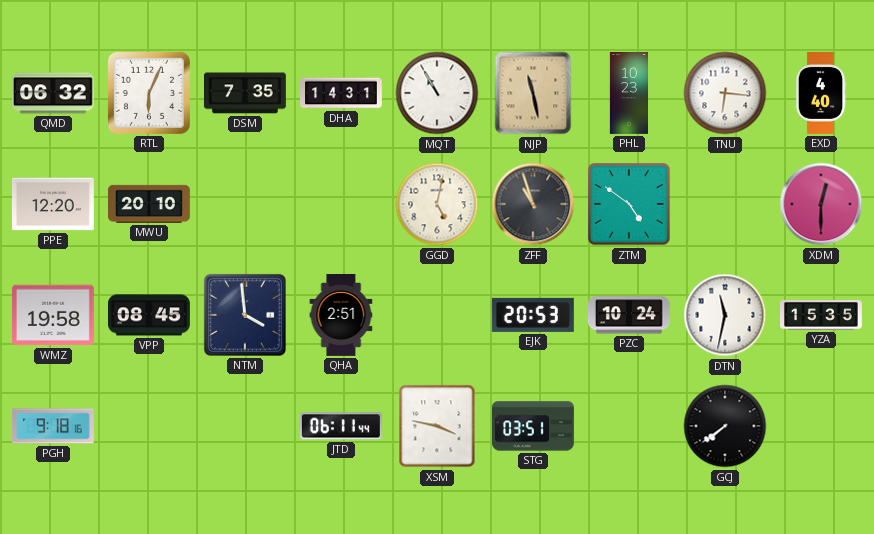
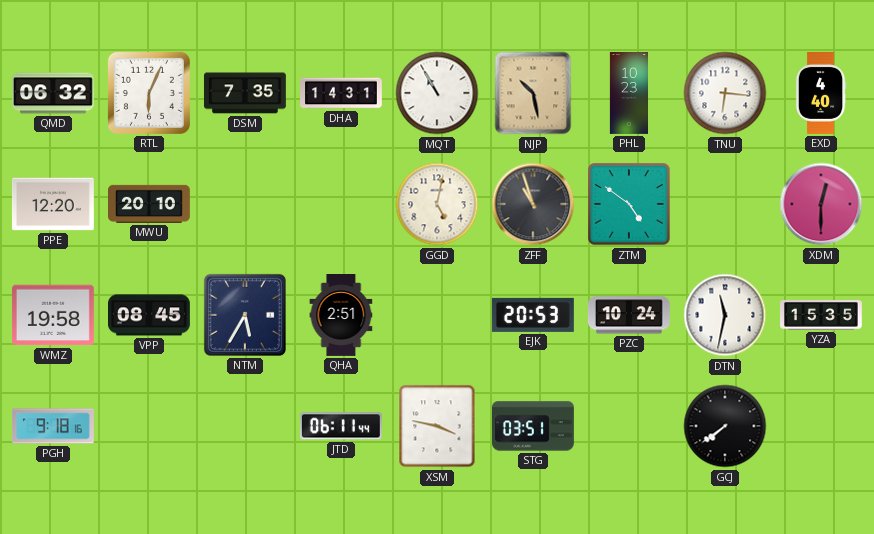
NJP: 11:28 -> 10:28 (533, 93)
NTM: 3:59 -> 5:35 (245, 315)
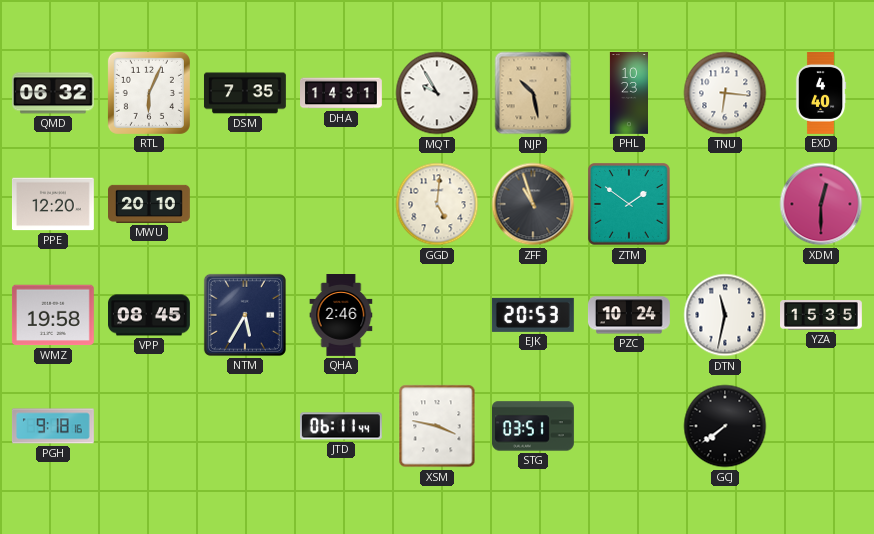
MQT: 10:55 -> 9:55 (437, 93)
GGD: 5:02 -> 5:01 (437, 204)
ZTM: 4:51 -> 1:51 (630, 205)
QHA: 2:51 -> 2:46 (341, 316)
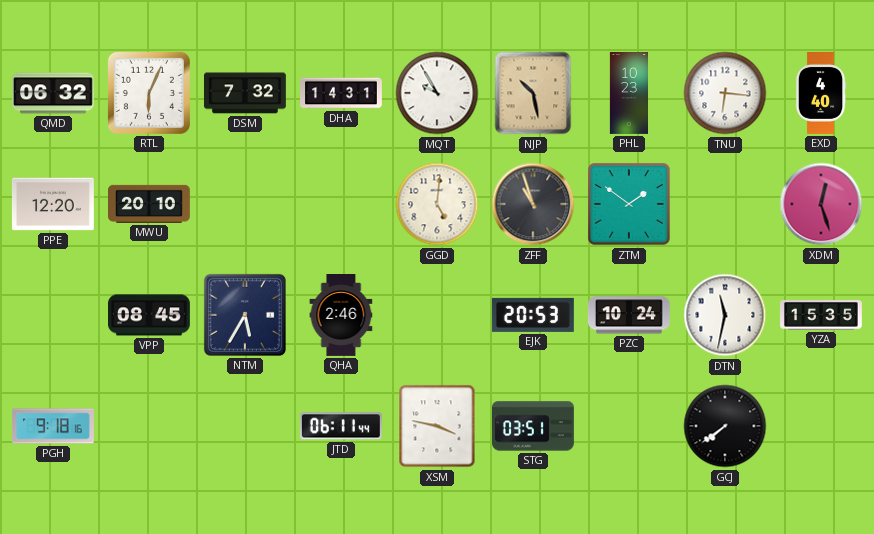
DSM: 7:35 -> 7:32 (245, 93)
XDM: 12:30 -> 12:27 (821, 204)
WMZ: 19:58 -> none (53, 315)
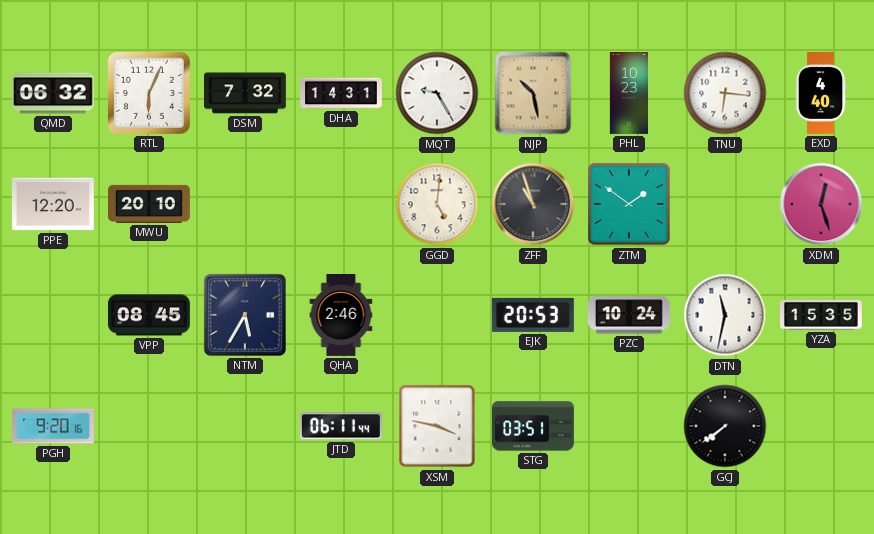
MQT: 9:55 -> 9:25 (437, 93)
PGH: 9:18 -> 9:20 (53, 426)
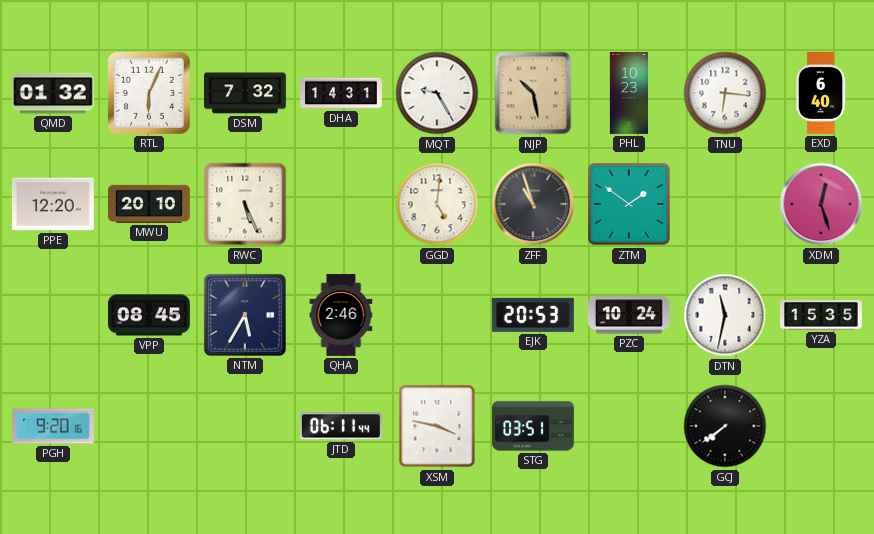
QMD: 06:32 -> 01:32 (54, 93)
EXD: 4:40 -> 6:40 (821, 94)
RWC: none -> 5:26 (245, 204)
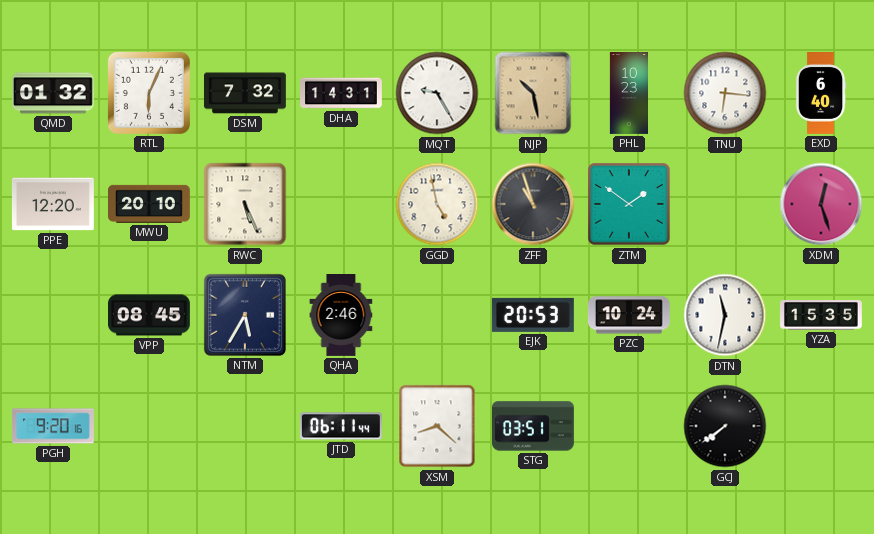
GGD: 5:01 -> 4:58 (437, 204)
XSM: 3:47 -> 8:22 (437, 426)
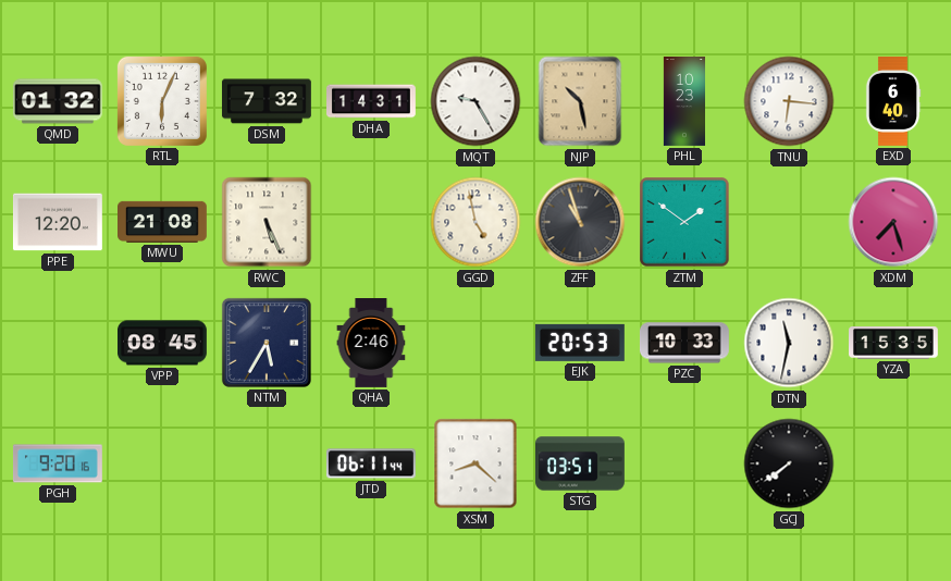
MWU: 20:10 -> 21:08 (163, 222)
XDM: 12:27 -> 7:27 (893, 222)
PZC: 10:24 -> 10:33 (684, 343)
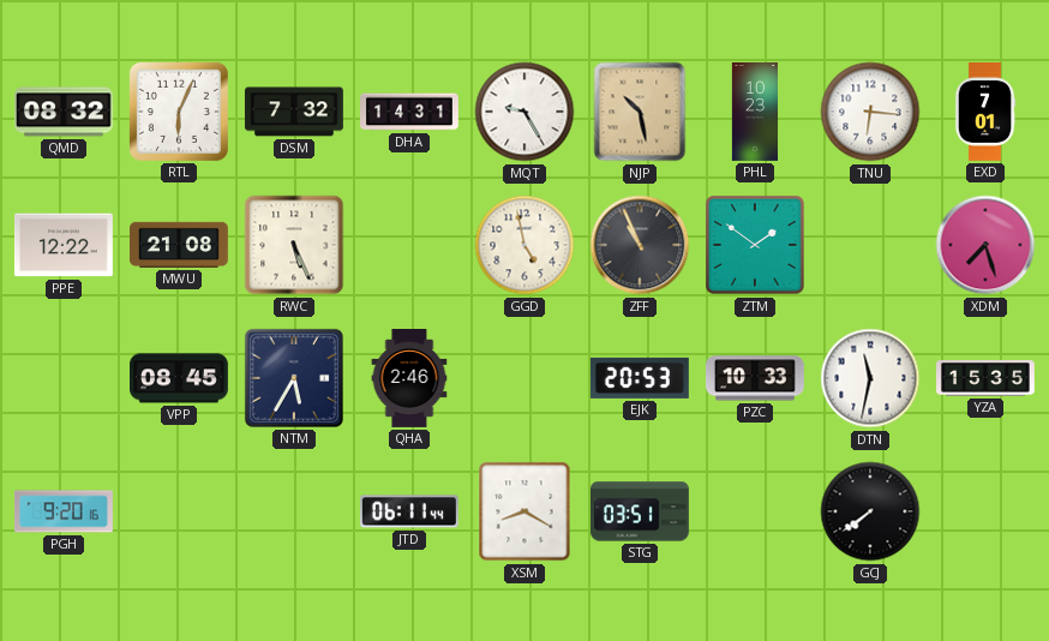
QMD: 01:32 -> 08:32 (65, 112)
EXD: 6:40 -> 7:01 (985, 113)
PPE: 12:20 -> 12:22 (64, 245)
ZFF: 10:57 -> 10:56 (640, 245)
XSM: 8:22 -> 8:20 (524, 511)
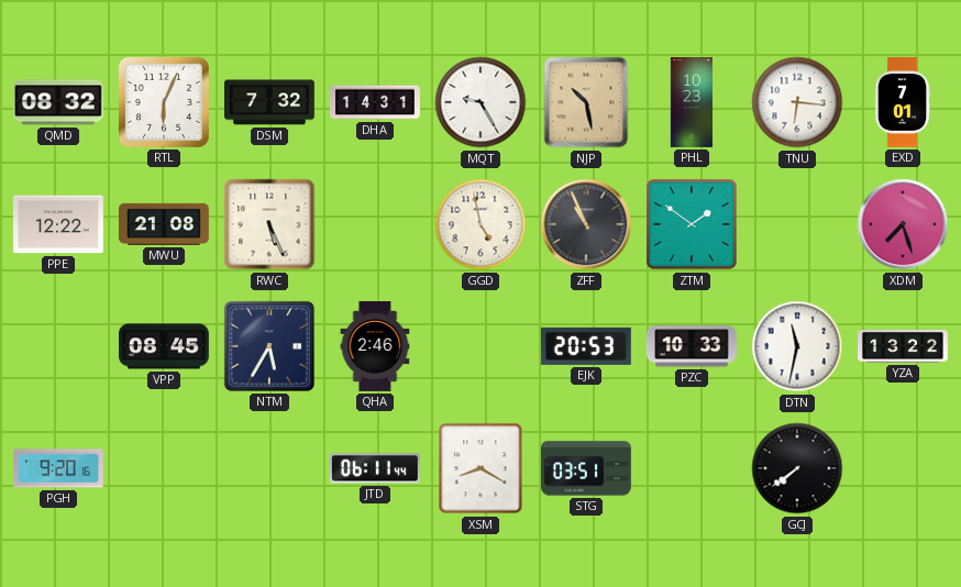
YZA: 15:35 -> 13:22 (904, 346)
